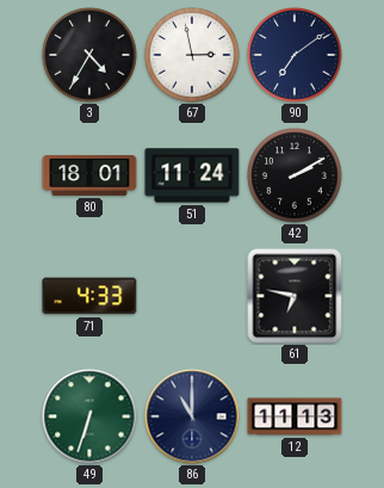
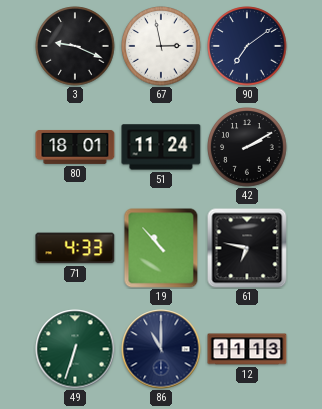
3: 4:35 -> 9:19 (75, 46)
19: none -> 10:53 (161, 248)
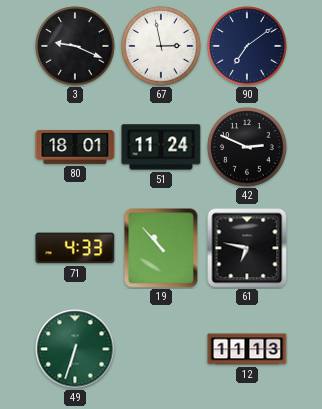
42: 2:10 -> 2:49 (247, 147)
86: 11:00 -> none (161, 349)
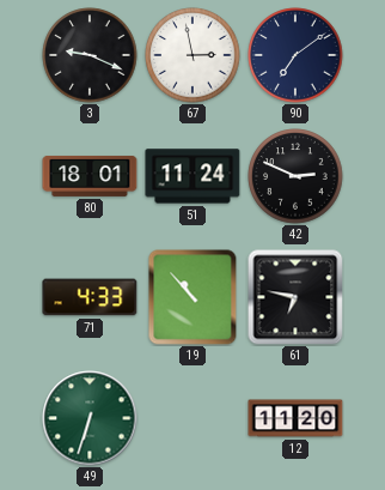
12: 11:13 -> 11:20 (295, 418)
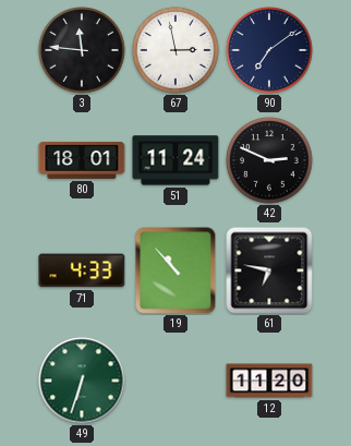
3: 9:19 -> 11:46 (82, 50)
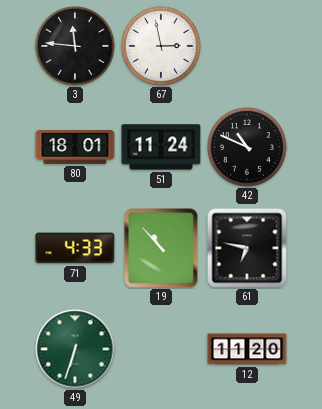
90: 7:09 -> none (269, 50)
42: 2:49 -> 10:49 (247, 147)
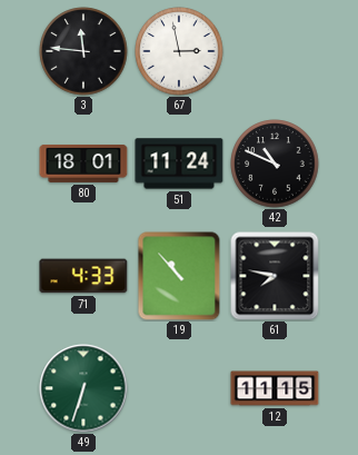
61: 6:47 -> 7:47 (275, 276)
12: 11:20 -> 11:15 (275, 388)
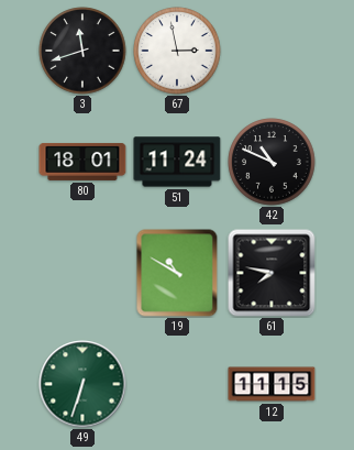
3: 11:46 -> 11:42 (82, 51)
71: 4:33 -> none (83, 276)
19: 10:53 -> 10:50 (177, 273)
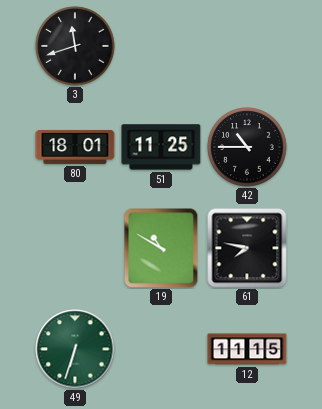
67: 2:58 -> none (177, 51)
51: 11:24 -> 11:25 (161, 147)
42: 10:49 -> 10:45 (247, 147)
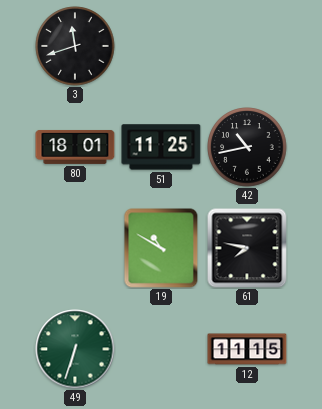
42: 10:45 -> 10:43 (247, 147)
